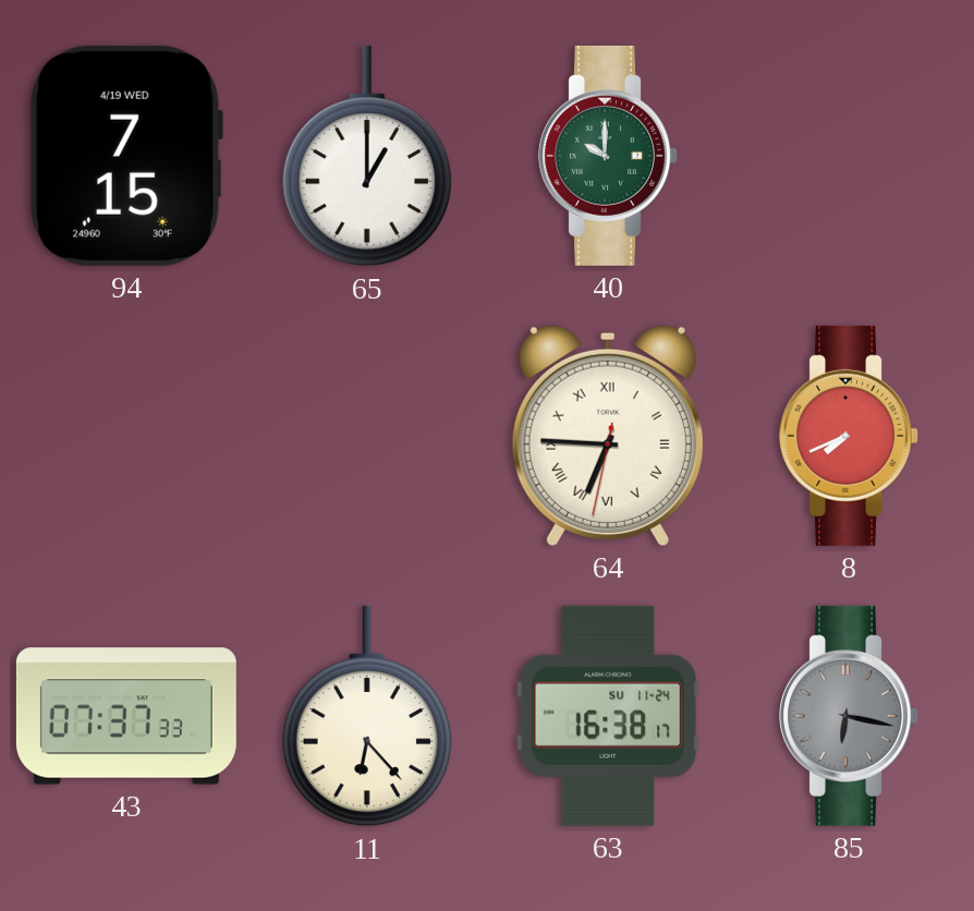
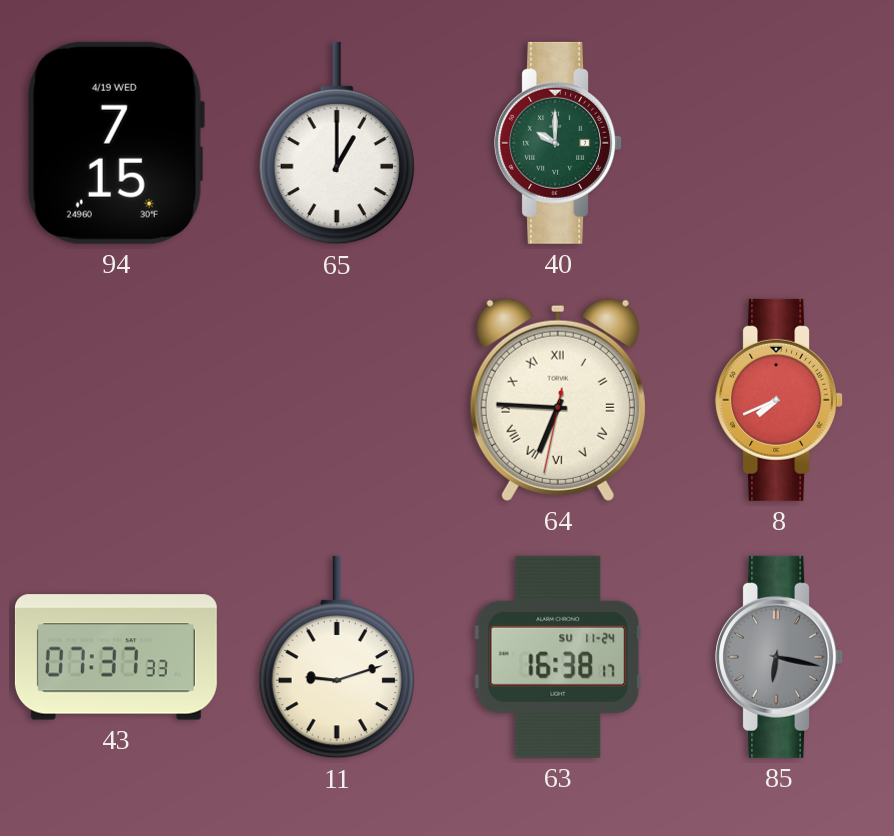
11: 6:23 -> 9:12 (337, 657)
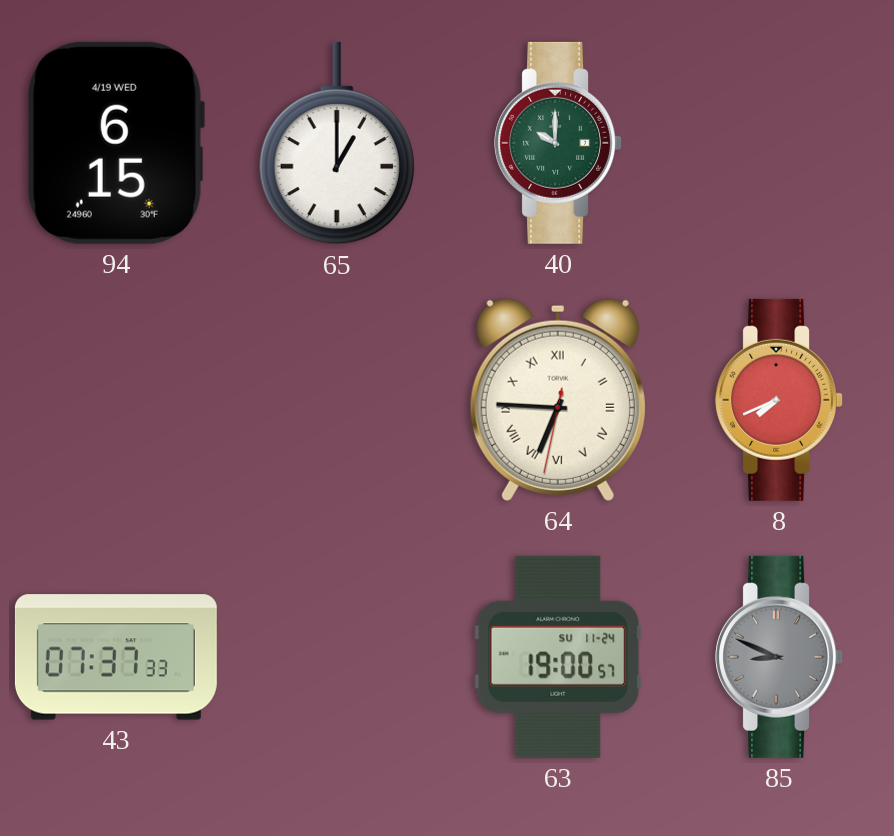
94: 7:15 -> 6:15 (115, 143)
11: 9:12 -> none (337, 657)
63: 16:38 -> 19:00 (558, 657)
85: 6:17 -> 8:49 (779, 657)
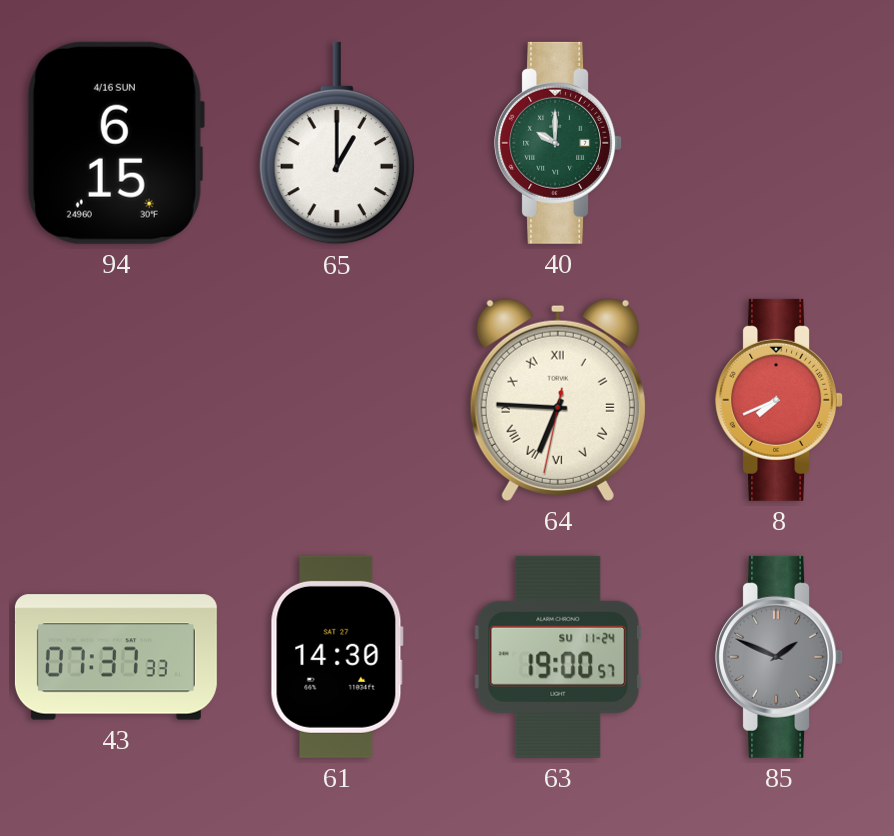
94 date: 4/19 WED -> 4/16 SUN (115, 143)
61: none -> 14:30 (337, 657)
85: 8:49 -> 1:49 (779, 657)
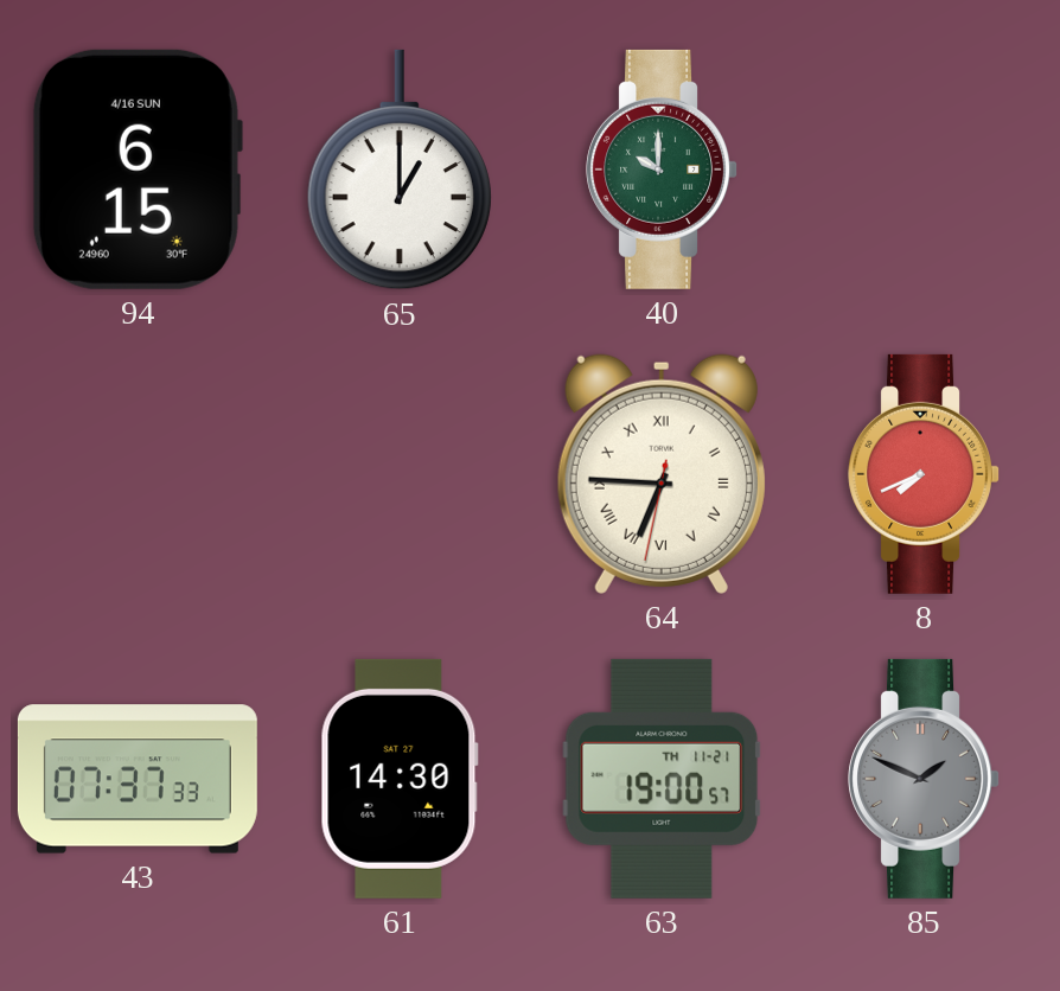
63 date: SU 11-24 -> TH 11-21 (662, 779)
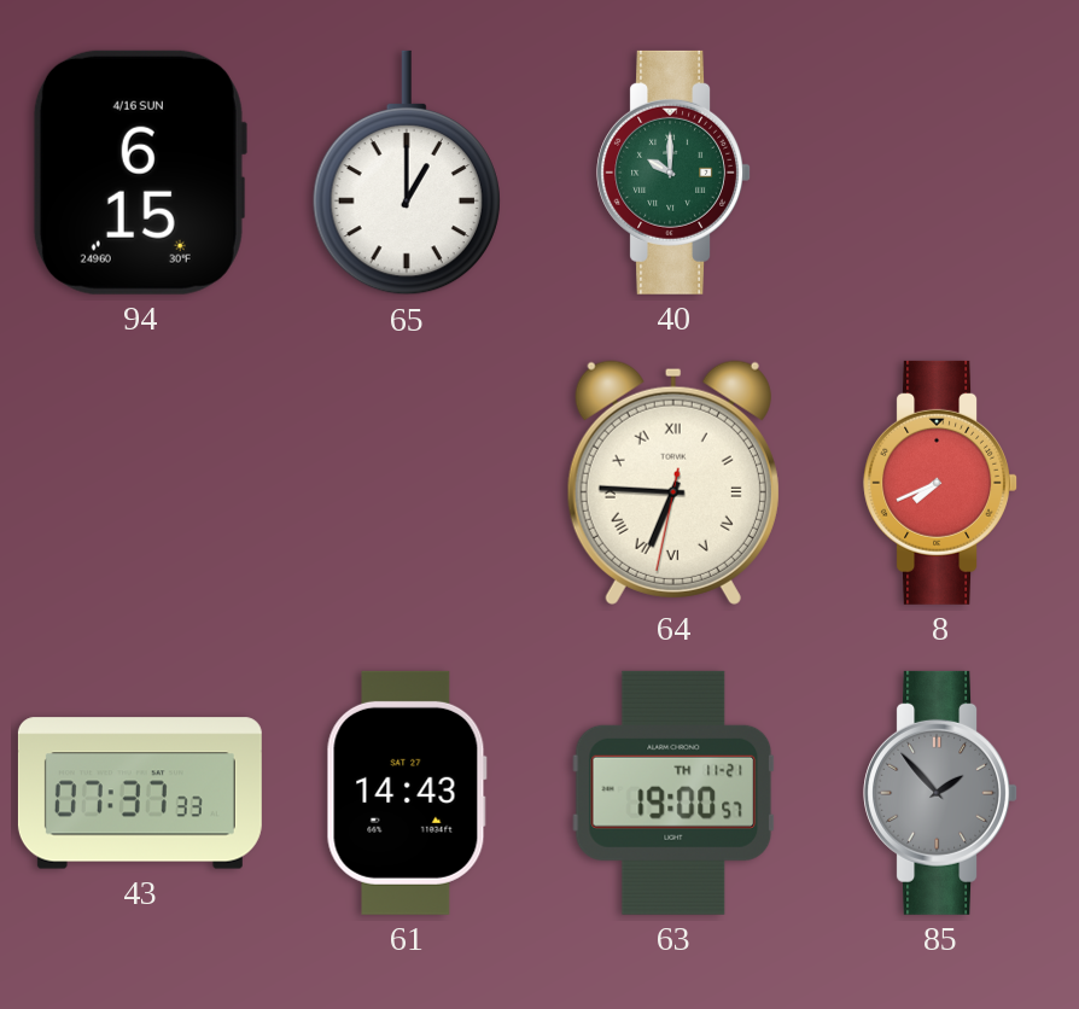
61: 14:30 -> 14:43 (407, 793)
85: 1:49 -> 1:53 (940, 793)
